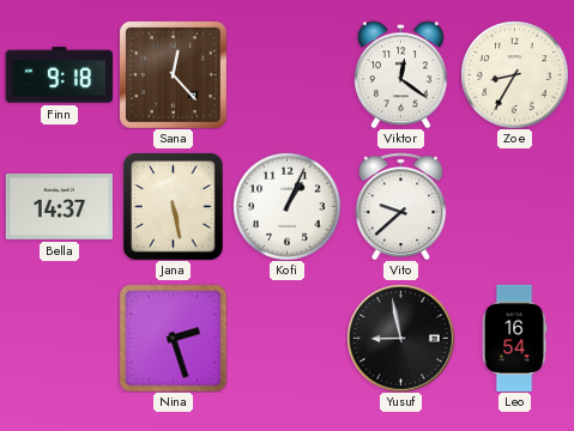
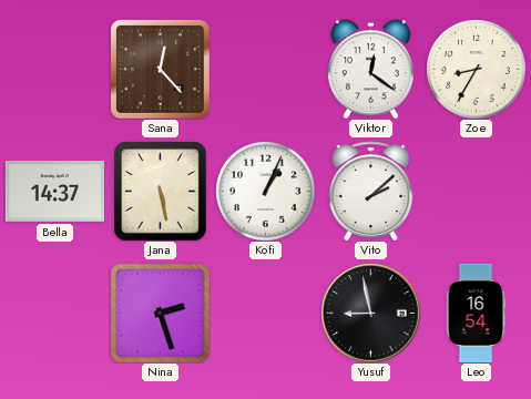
Finn: 9:18 -> none (59, 75)
Vito: 9:38 -> 2:08 (371, 191)
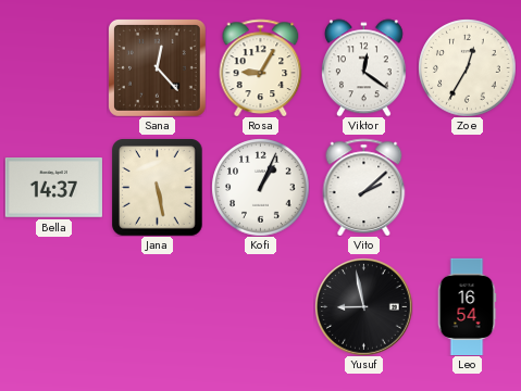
Rosa: none -> 9:05 (261, 67)
Zoe: 8:35 -> 12:35 (467, 67)
Nina: 2:27 -> none (160, 313)
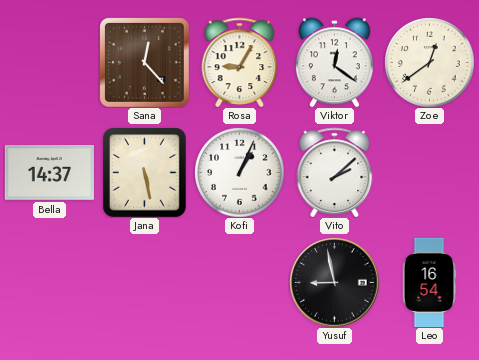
Zoe: 12:35 -> 12:39 (429, 62)
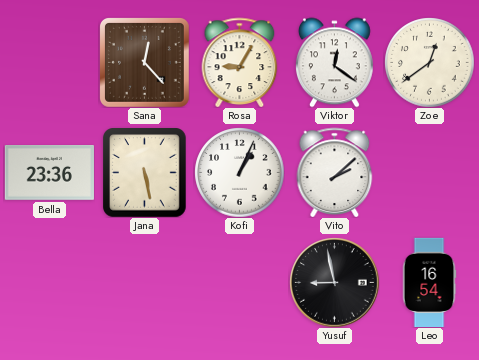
Bella: 14:37 -> 23:36 (49, 173)
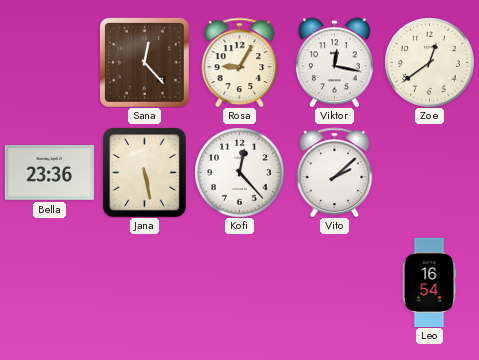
Viktor: 12:21 -> 12:17 (334, 62)
Kofi: 1:04 -> 12:23 (239, 172)
Yusuf: 8:58 -> none (334, 282)
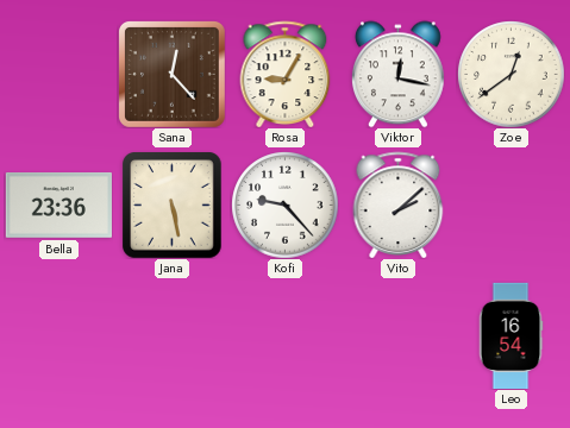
Kofi: 12:23 -> 9:23 (284, 204)
